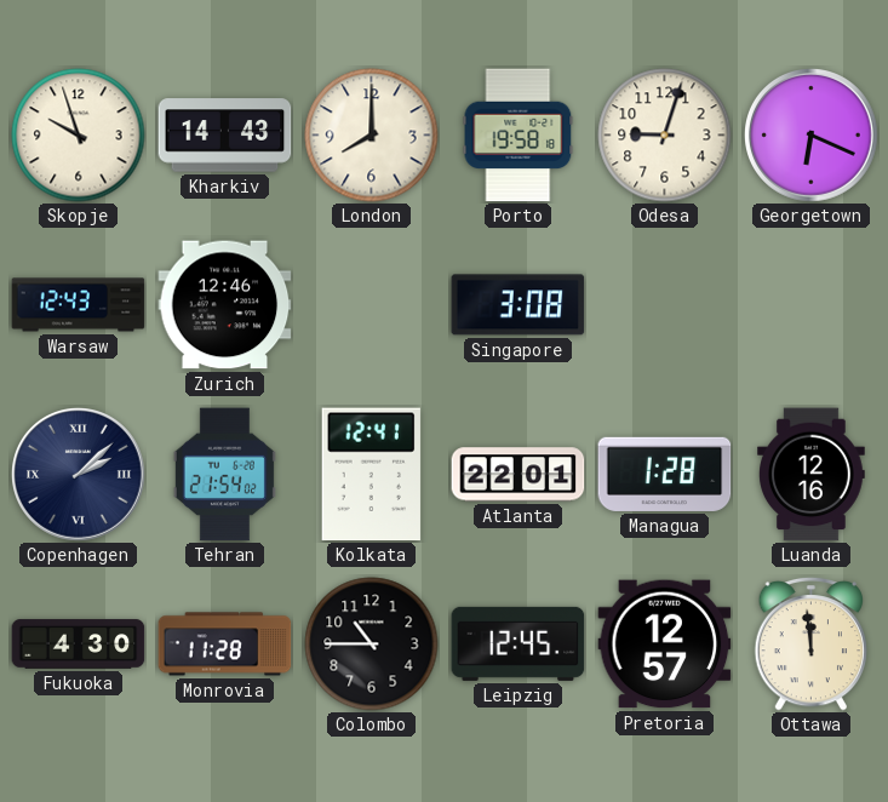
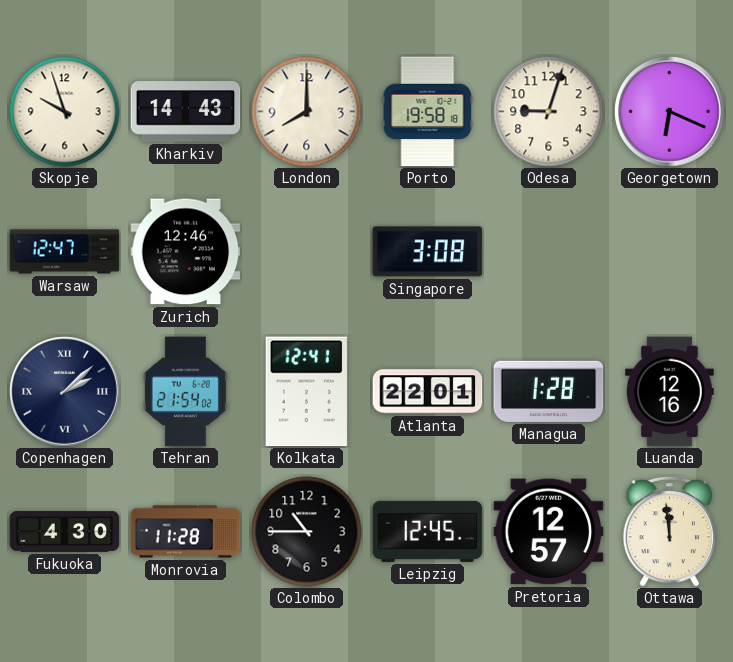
Warsaw: 12:43 -> 12:47 (65, 252)
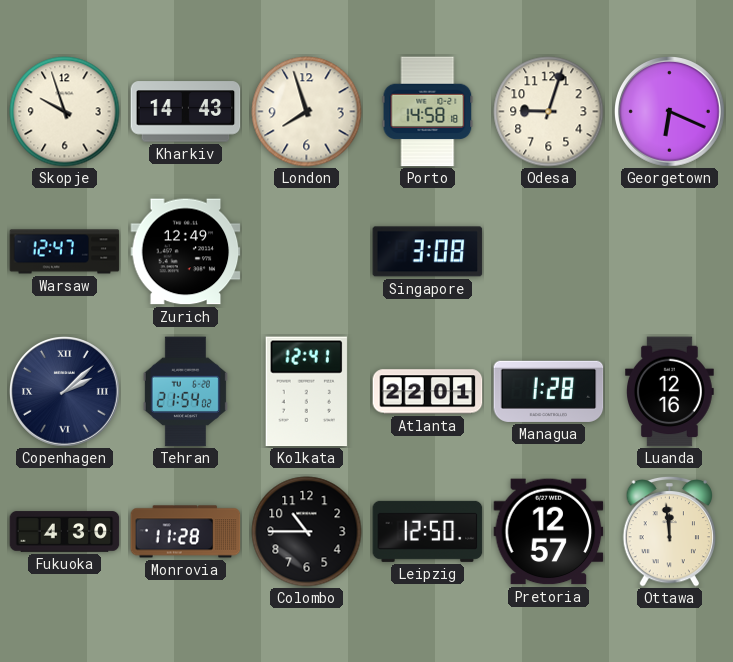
London: 8:00 -> 7:57 (307, 112)
Porto: 19:58 -> 14:58 (428, 112)
Zurich: 12:46 -> 12:49 (186, 252)
Leipzig: 12:45 -> 12:50 (428, 531)
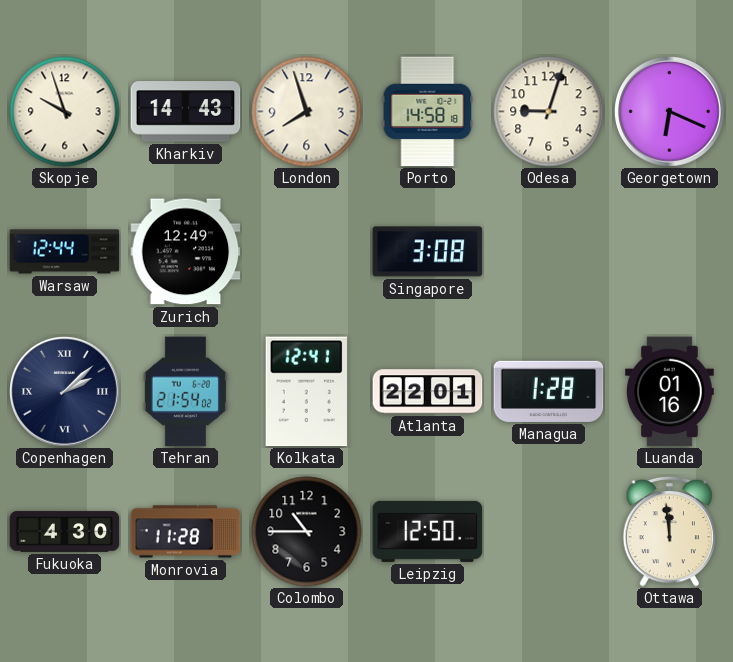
Warsaw: 12:47 -> 12:44 (65, 252)
Luanda: 12:16 -> 01:16 (670, 392)
Pretoria: 12:57 -> none (549, 532)
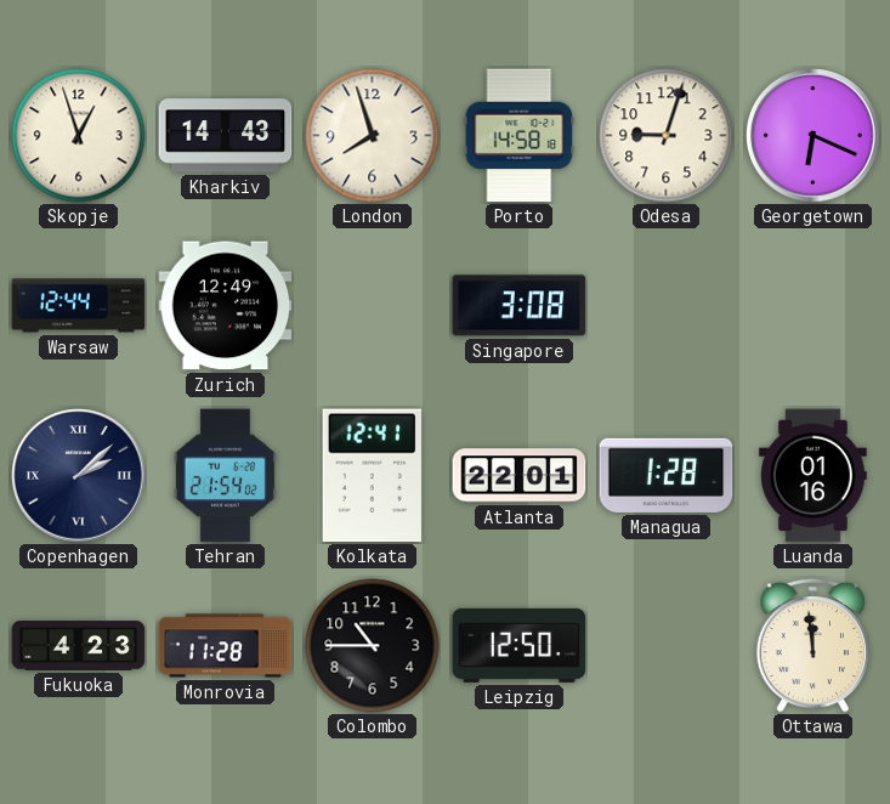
Skopje: 9:57 -> 12:57 (79, 136)
Fukuoka: 4:30 -> 4:23 (79, 646)
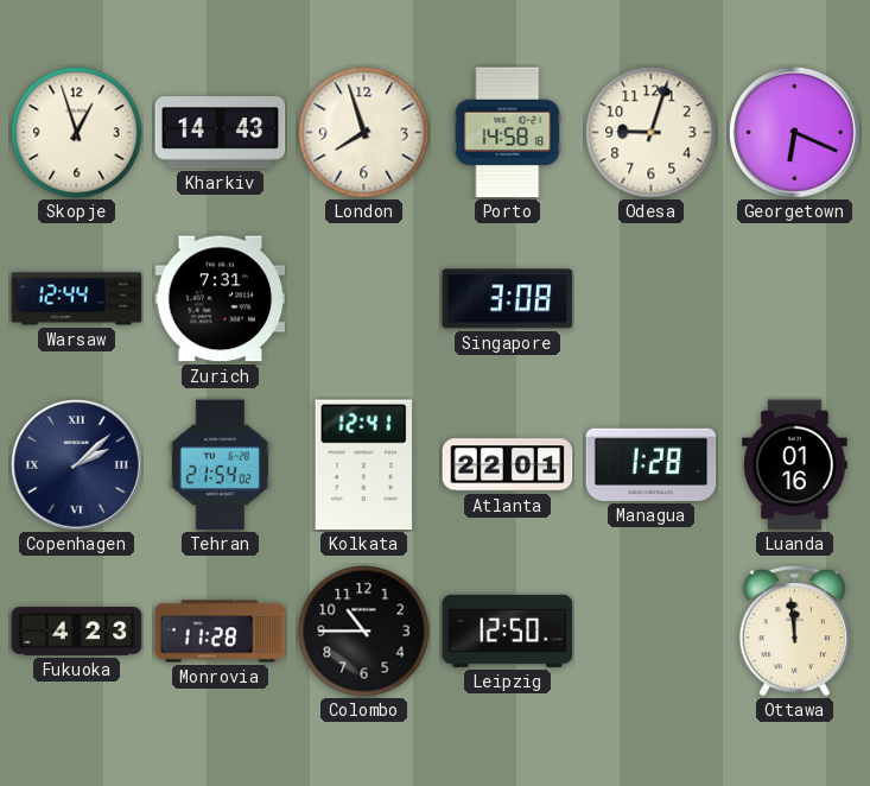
Zurich: 12:49 -> 7:31 (221, 299)
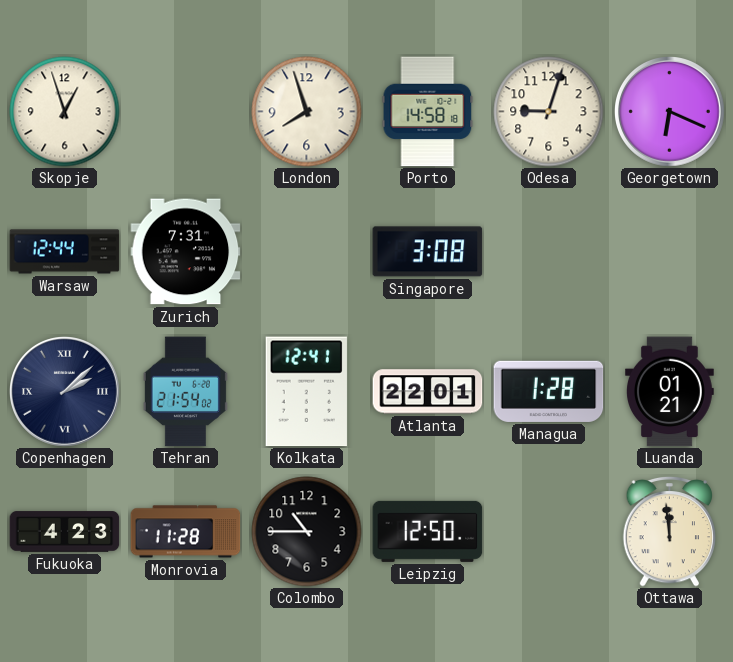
Kharkiv: 14:43 -> none (221, 133)
Luanda: 01:16 -> 01:21 (670, 392)
